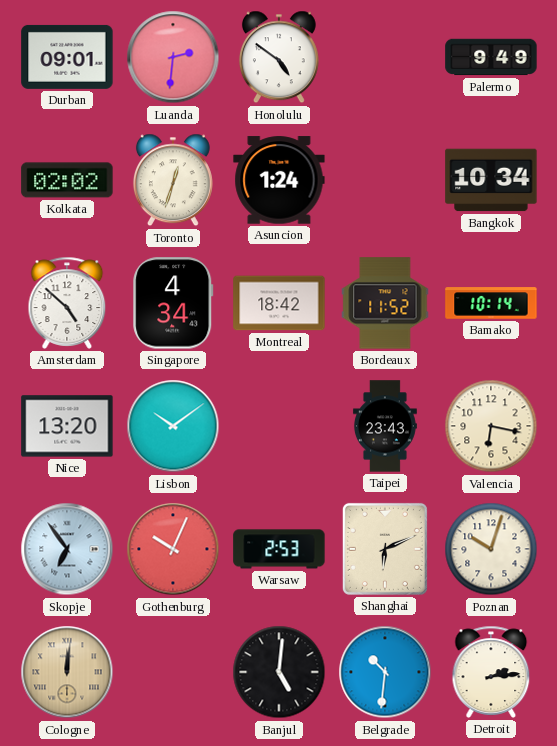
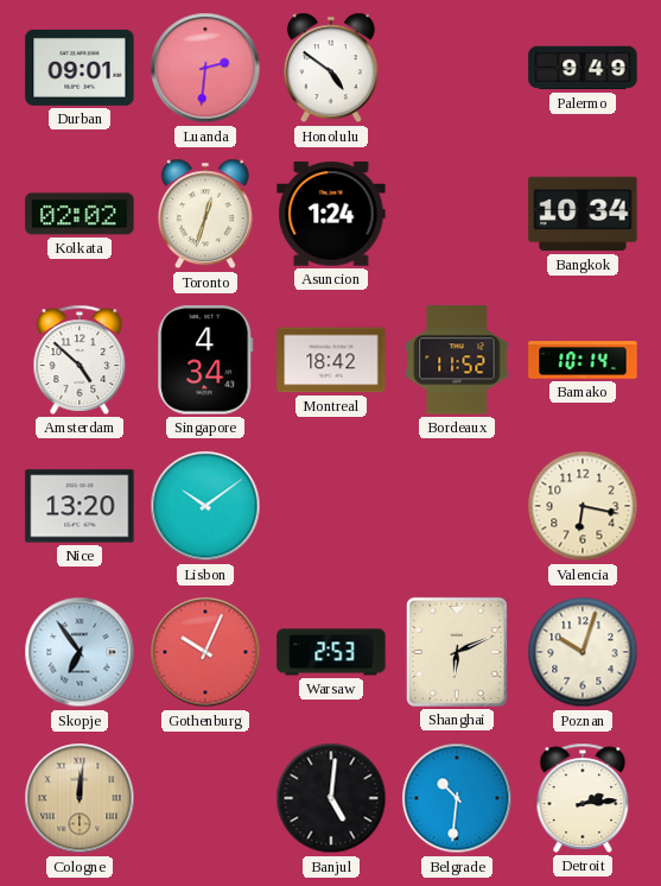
Taipei: 23:43 -> none (385, 426)
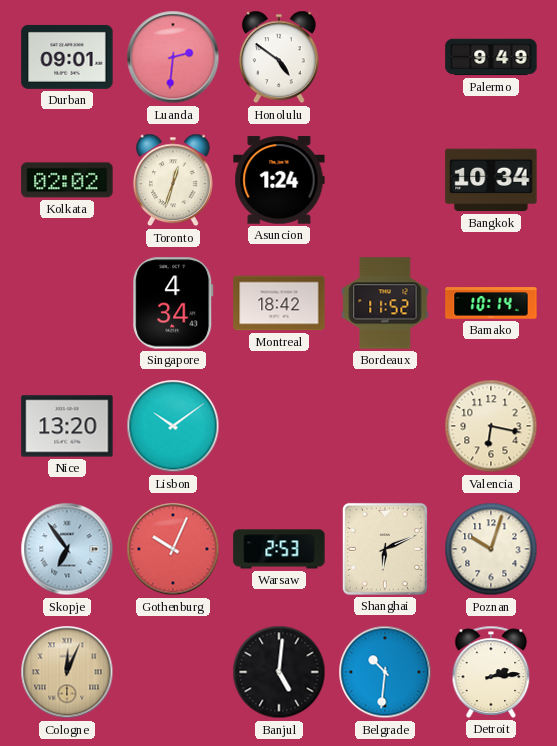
Amsterdam: 4:52 -> none (80, 360)
Cologne: 12:01 -> 12:04 (67, 672)
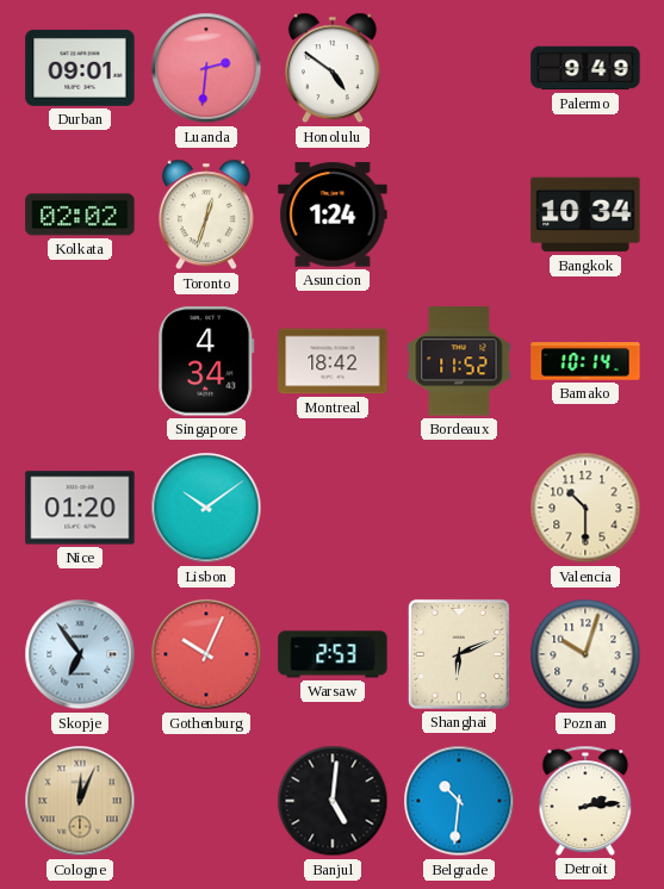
Nice: 13:20 -> 01:20 (80, 508)
Valencia: 6:17 -> 10:30 (585, 508)
